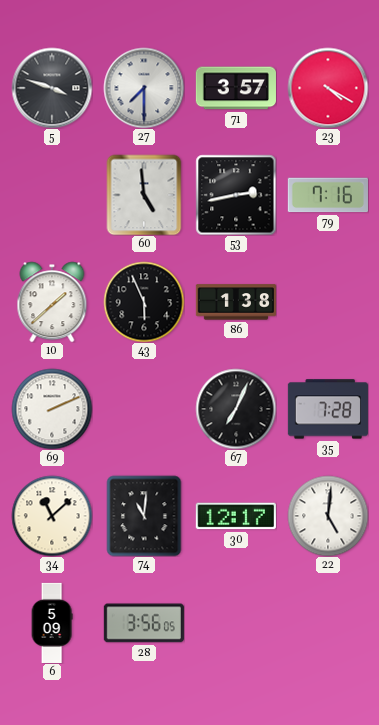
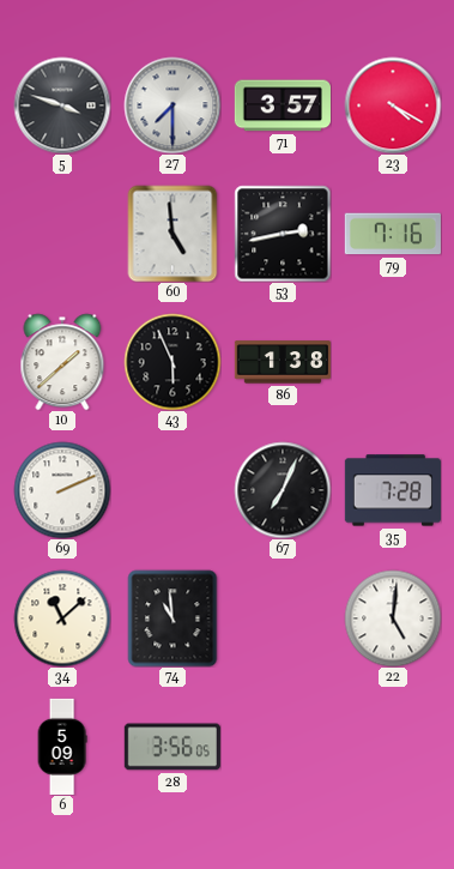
74: 11:01 -> 10:59 (172, 618)
30: 12:17 -> none (236, 516)
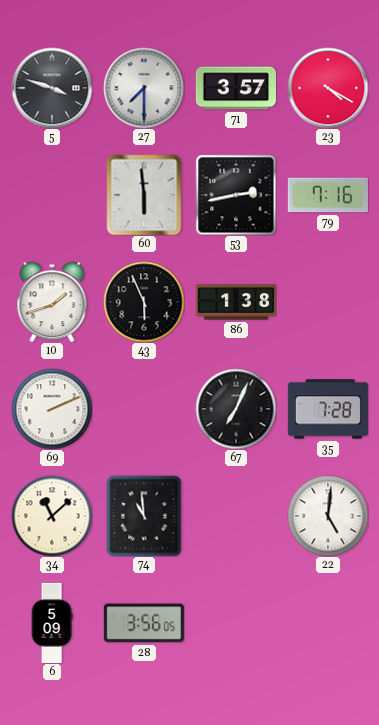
60: 4:59 -> 5:59 (144, 195)
10: 1:38 -> 1:42 (52, 302)
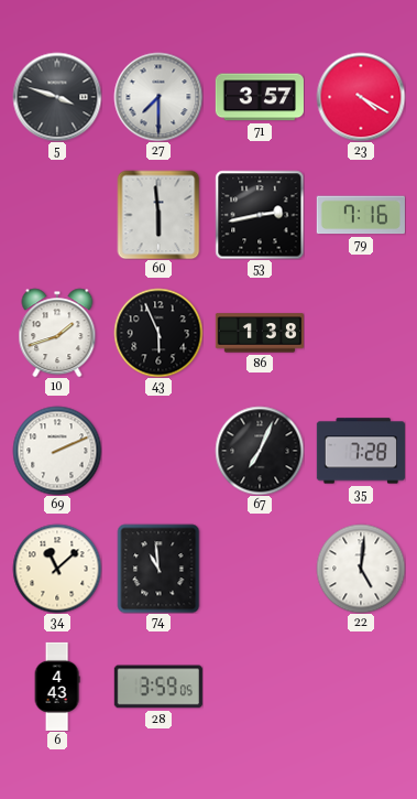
6: 5:09 -> 4:43 (57, 685)
28: 3:56 -> 3:59 (158, 687)
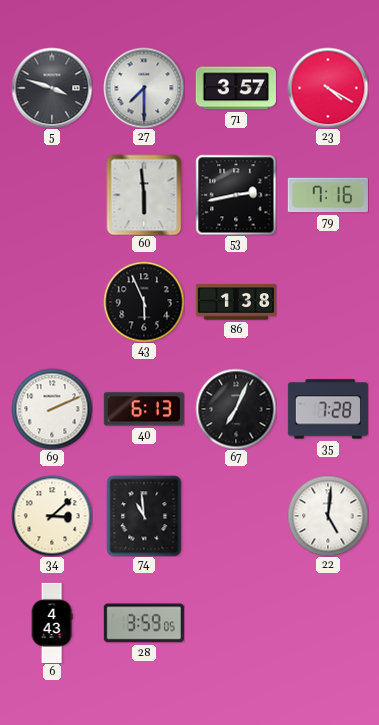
10: 1:42 -> none (57, 333)
40: none -> 6:13 (144, 409)
34: 11:08 -> 3:08 (52, 516)
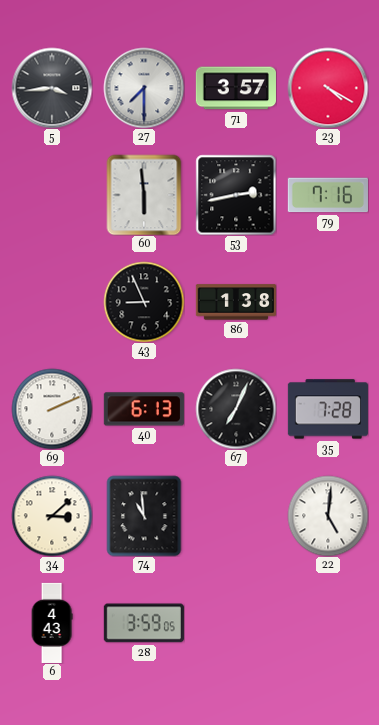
5: 3:48 -> 3:44 (52, 88)
43: 5:56 -> 8:56 (144, 302)
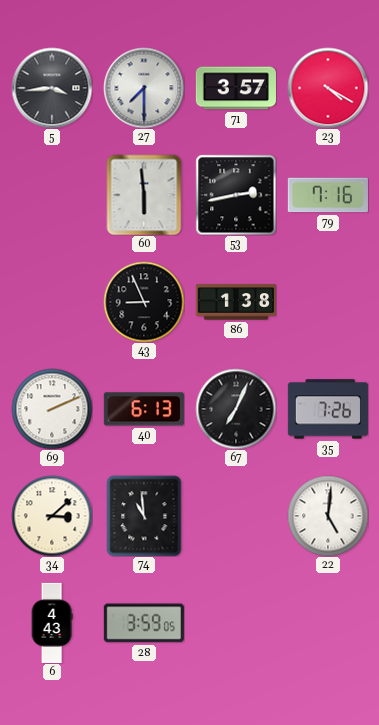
35: 7:28 -> 7:26 (328, 409)
